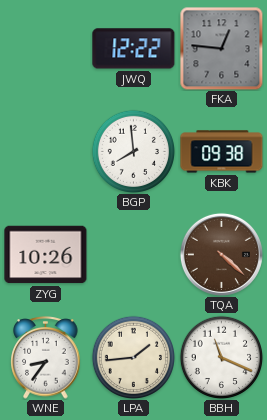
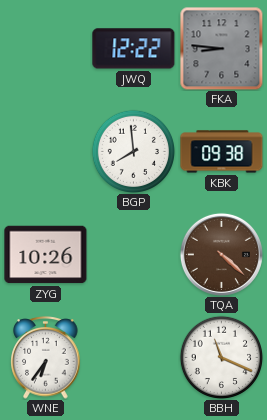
FKA: 12:46 -> 8:46 (221, 48)
WNE: 8:36 -> 6:36 (46, 358)
LPA: 1:44 -> none (133, 357)
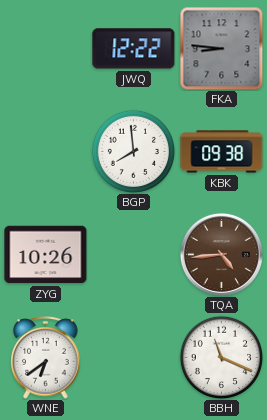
TQA: 4:22 -> 4:44 (221, 254)
WNE: 6:36 -> 6:39 (46, 358)
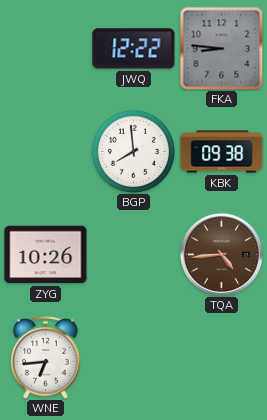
WNE: 6:39 -> 6:44 (46, 358)
BBH: 11:19 -> none (221, 357)
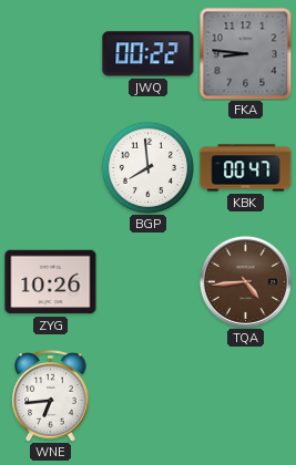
JWQ: 12:22 -> 00:22 (149, 54)
KBK: 09:38 -> 00:47 (246, 168)
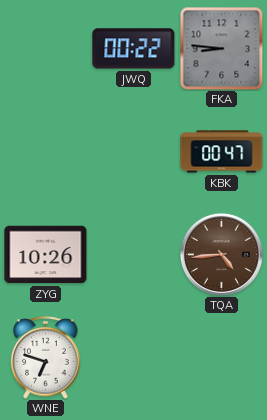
BGP: 7:59 -> none (147, 167)
WNE: 6:44 -> 6:48 (46, 358)
